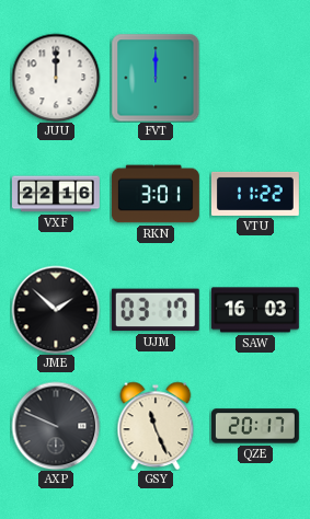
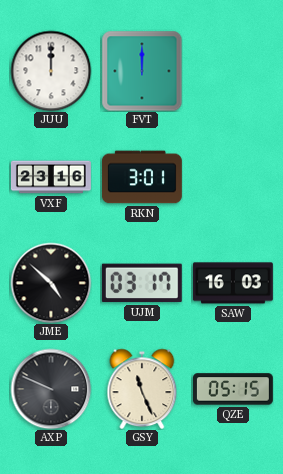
VXF: 22:16 -> 23:16 (51, 177)
VTU: 11:22 -> none (255, 194)
JME: 1:52 -> 4:52 (51, 283)
QZE: 20:17 -> 05:15 (233, 389)
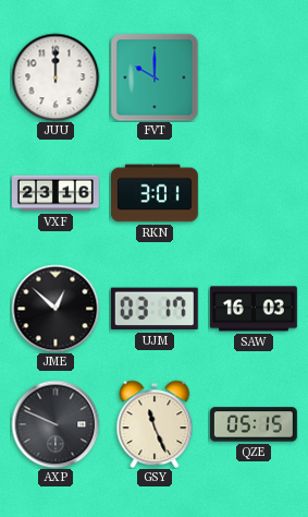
FVT: 12:00 -> 10:00 (155, 77)
JME: 4:52 -> 12:52 (56, 309)
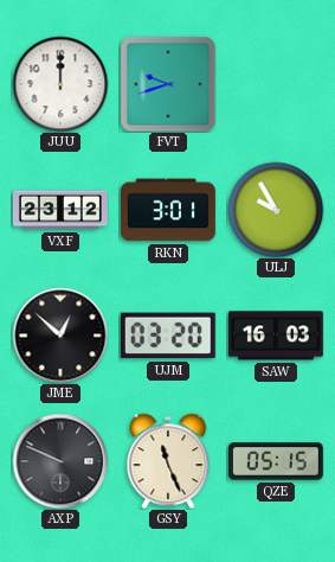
FVT: 10:00 -> 9:42 (168, 84)
VXF: 23:16 -> 23:12 (60, 210)
ULJ: none -> 9:55 (276, 210)
UJM: 03:17 -> 03:20 (168, 336)
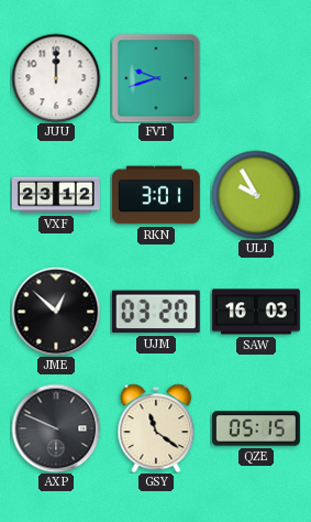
GSY: 11:26 -> 11:21 (156, 428)
